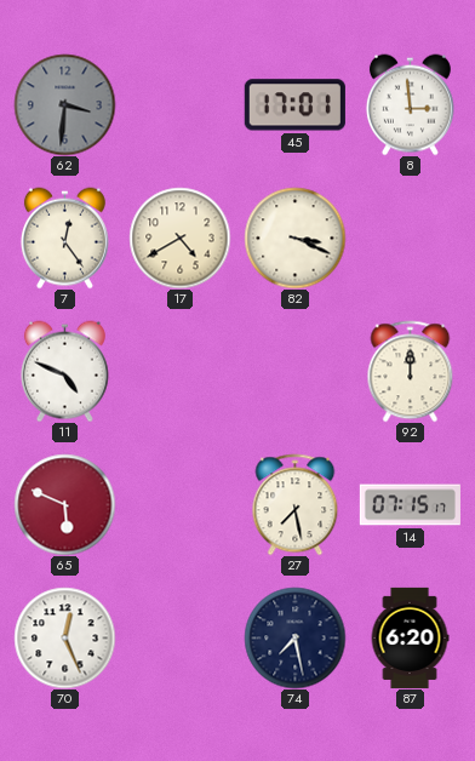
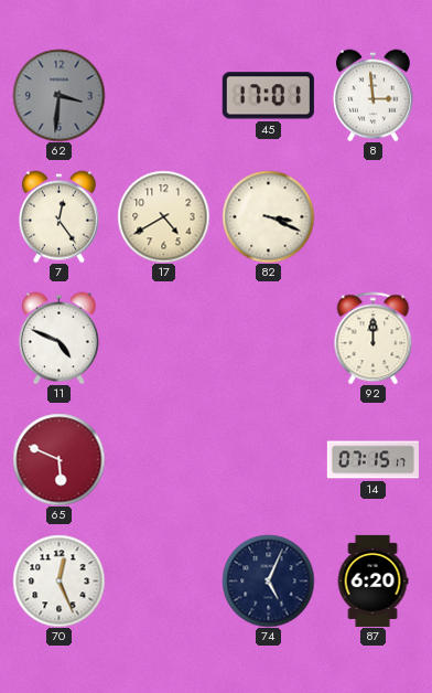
27: 7:28 -> none (296, 504)
74: 7:28 -> 5:04 (268, 580)
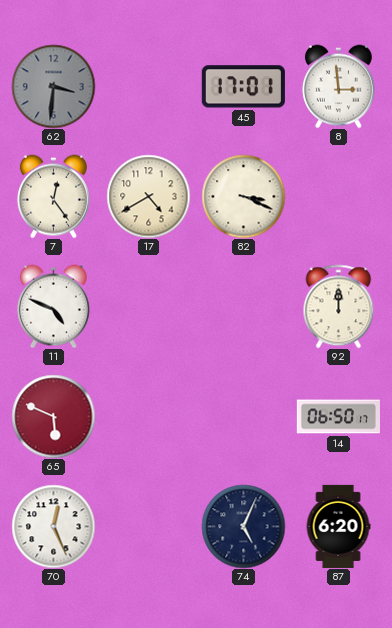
14: 07:15 -> 06:50 (338, 417)
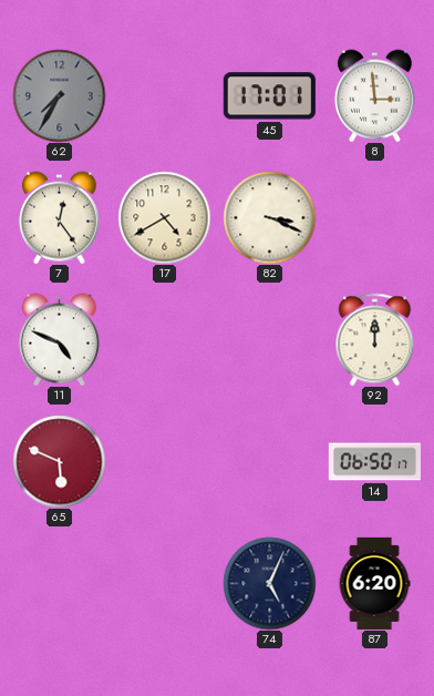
62: 3:31 -> 7:35 (59, 95)
70: 12:26 -> none (53, 526)
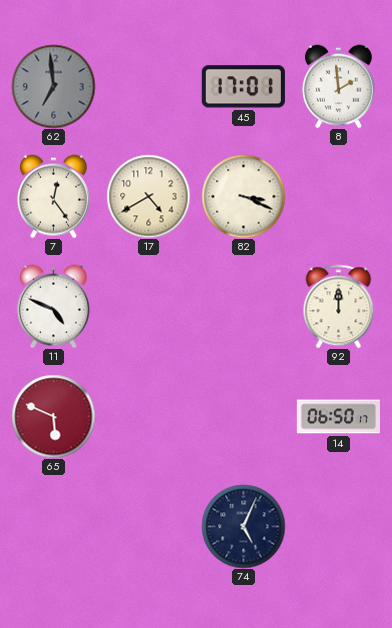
62: 7:35 -> 6:59 (53, 86)
8: 2:59 -> 1:59 (338, 86)
87: 6:20 -> none (374, 583)
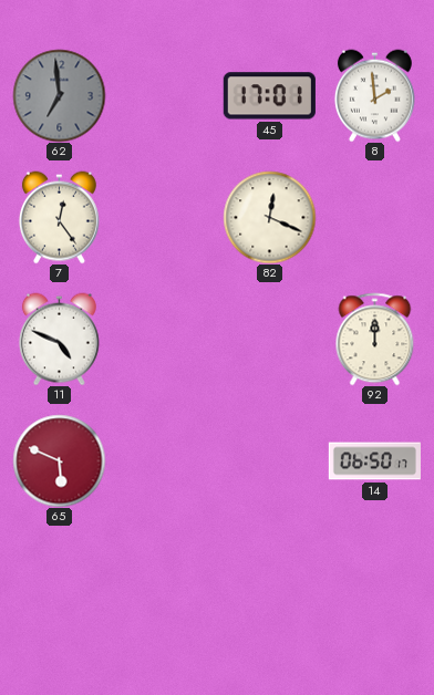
17: 4:40 -> none (148, 196)
82: 3:19 -> 12:19 (269, 217)
74: 5:04 -> none (243, 526)
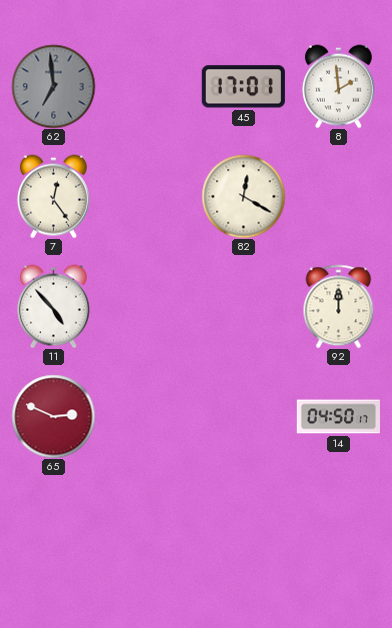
82: 12:19 -> 12:20 (243, 196)
11: 4:49 -> 4:53 (53, 306)
65: 5:49 -> 2:49 (53, 416)
14: 06:50 -> 04:50 (338, 417)
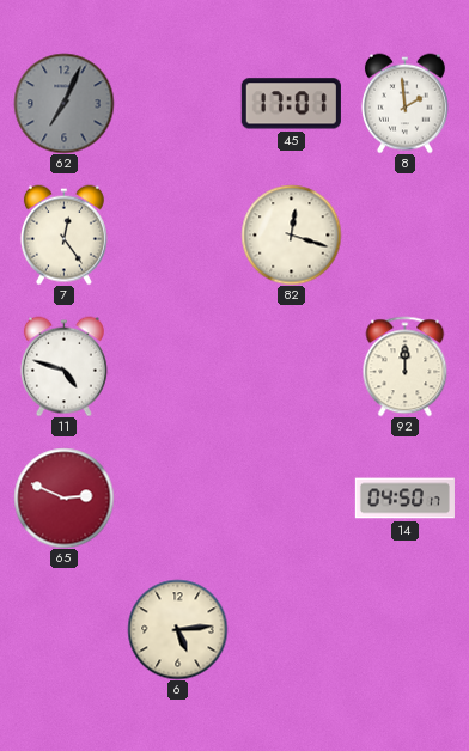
62: 6:59 -> 7:04 (63, 103)
82: 12:20 -> 12:18 (291, 234)
11: 4:53 -> 4:48 (63, 366)
6: none -> 5:14 (177, 629)
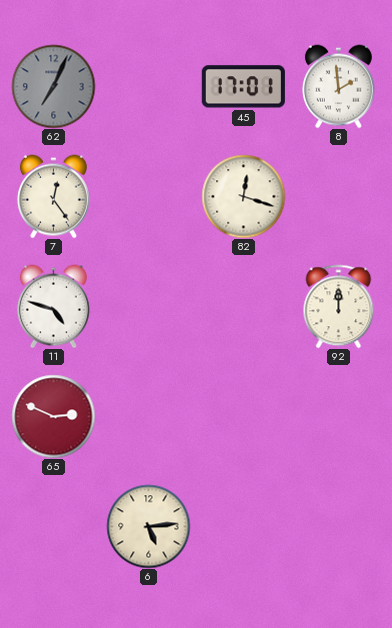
14: 04:50 -> none (404, 499)
